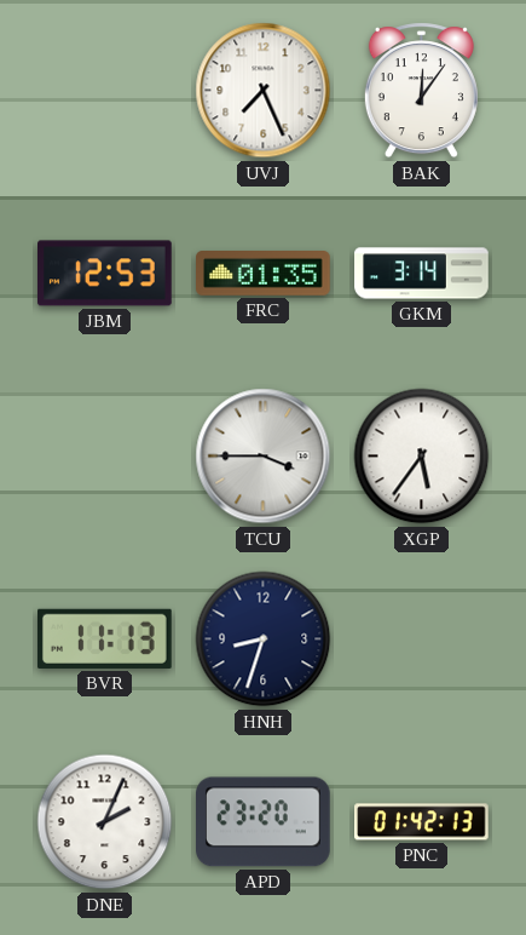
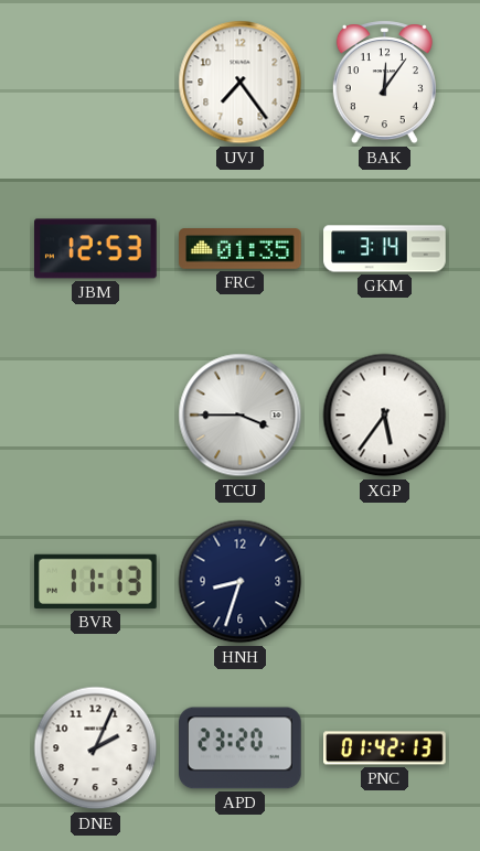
UVJ: 7:26 -> 7:24 (241, 83)
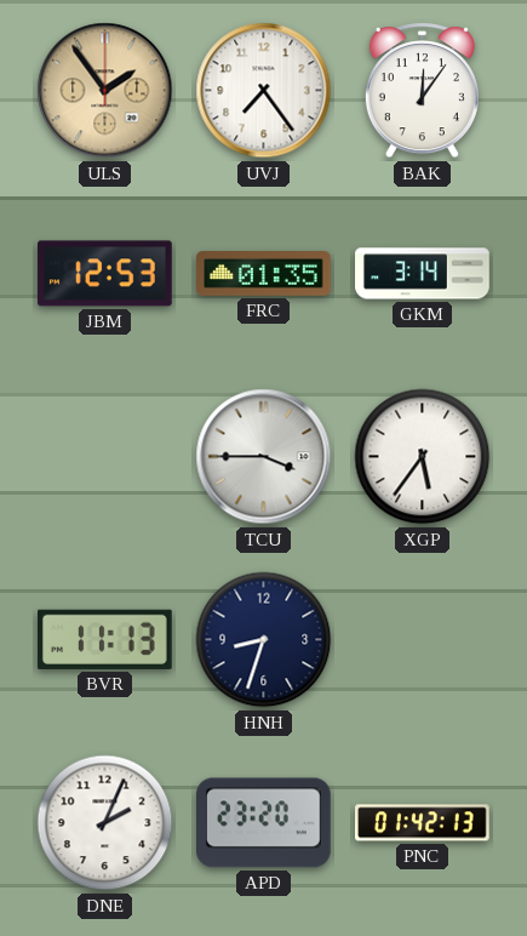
ULS: none -> 1:54 (105, 91)
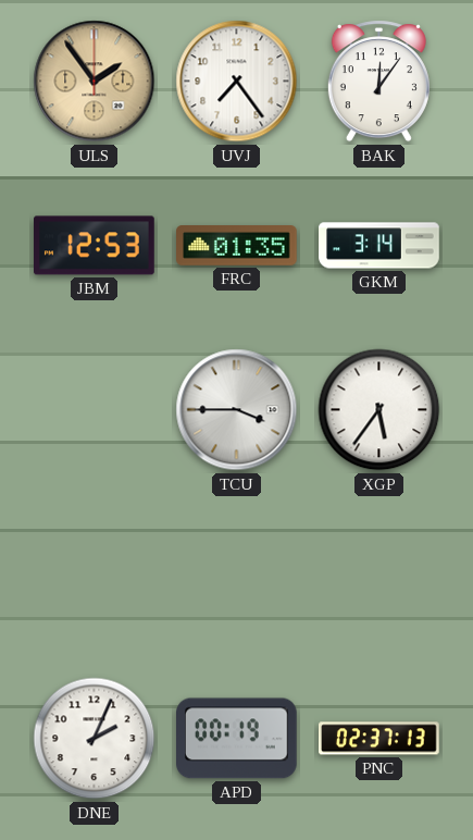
BVR: 11:13 -> none (105, 639)
HNH: 8:33 -> none (264, 640)
APD: 23:20 -> 00:19 (237, 739)
PNC: 01:42 -> 02:37 (379, 739)
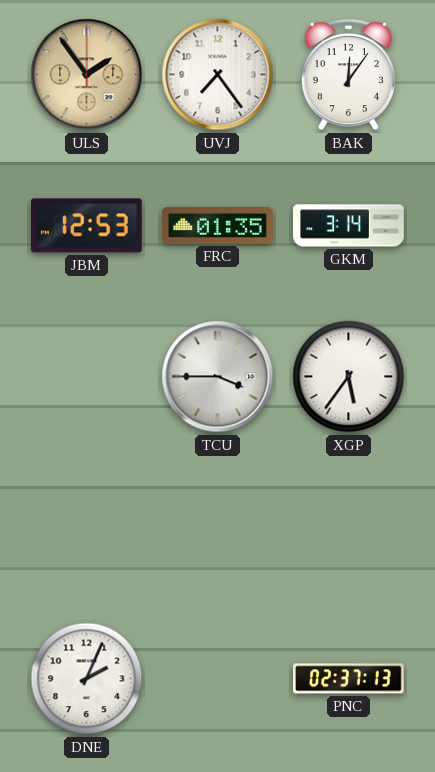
APD: 00:19 -> none (237, 739)
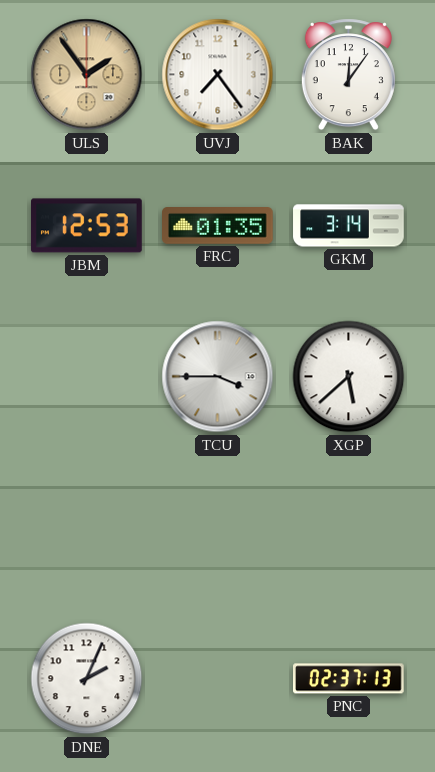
XGP: 5:36 -> 5:38 (349, 377)
